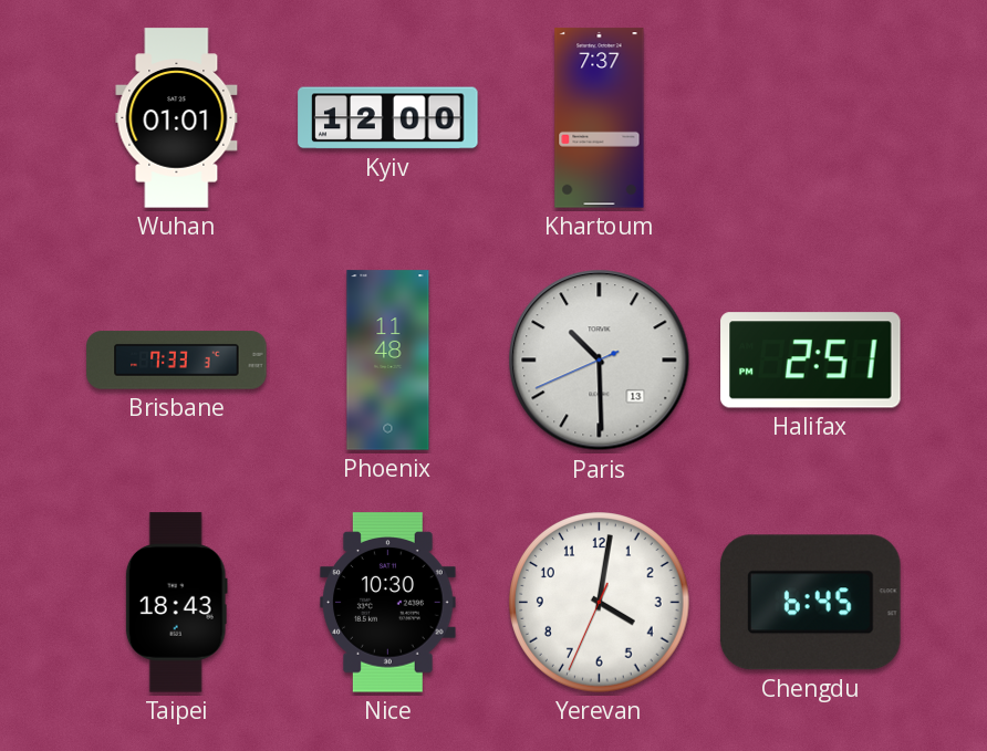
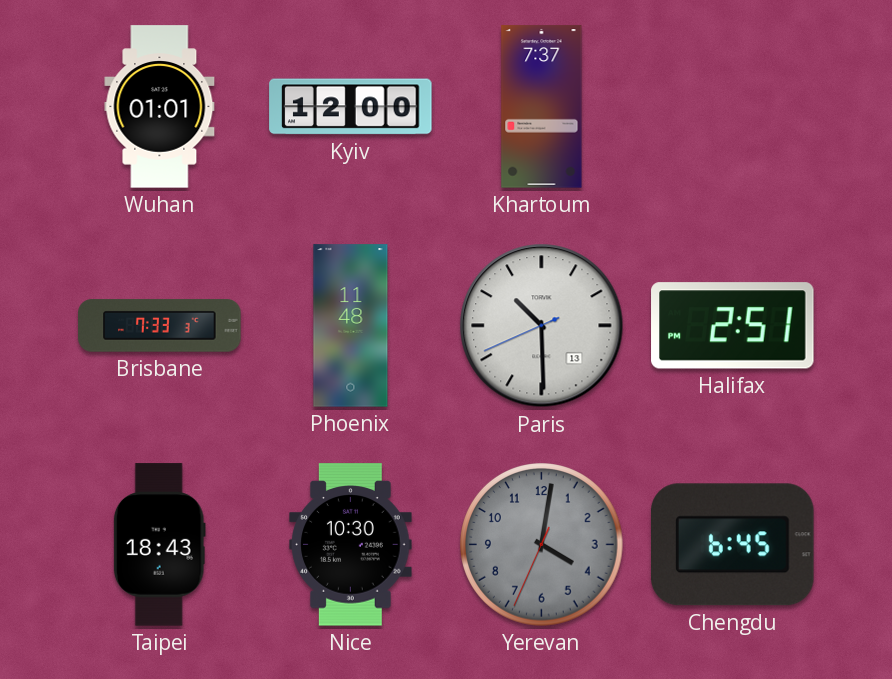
Yerevan dial: white -> grey (542, 545)
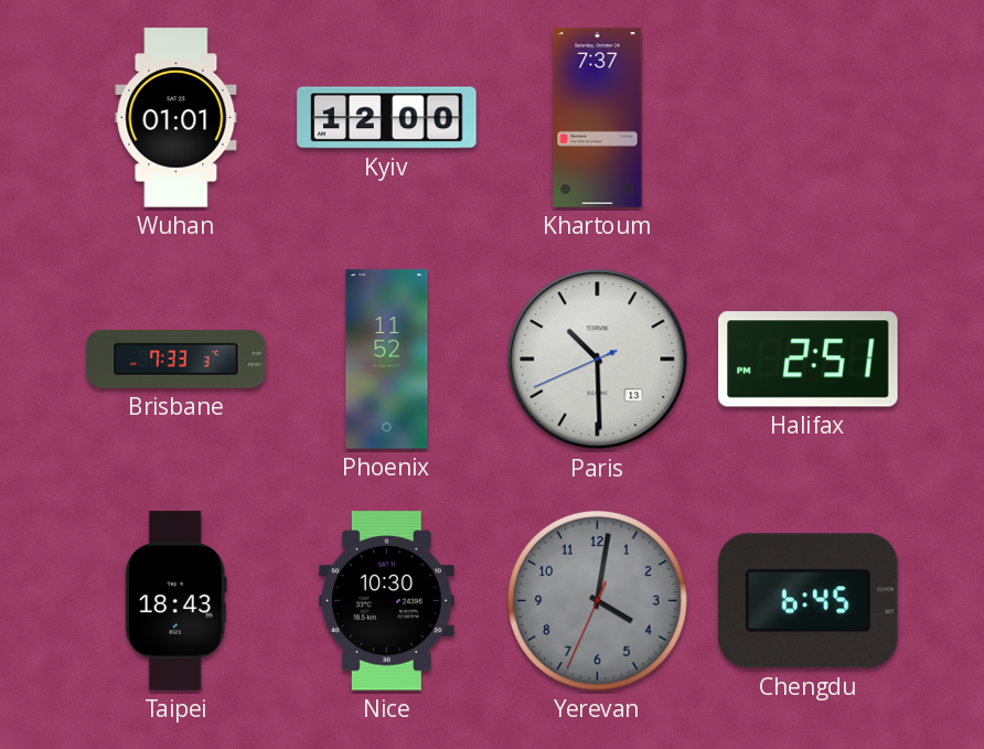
Phoenix: 11:48 -> 11:52 (387, 360)
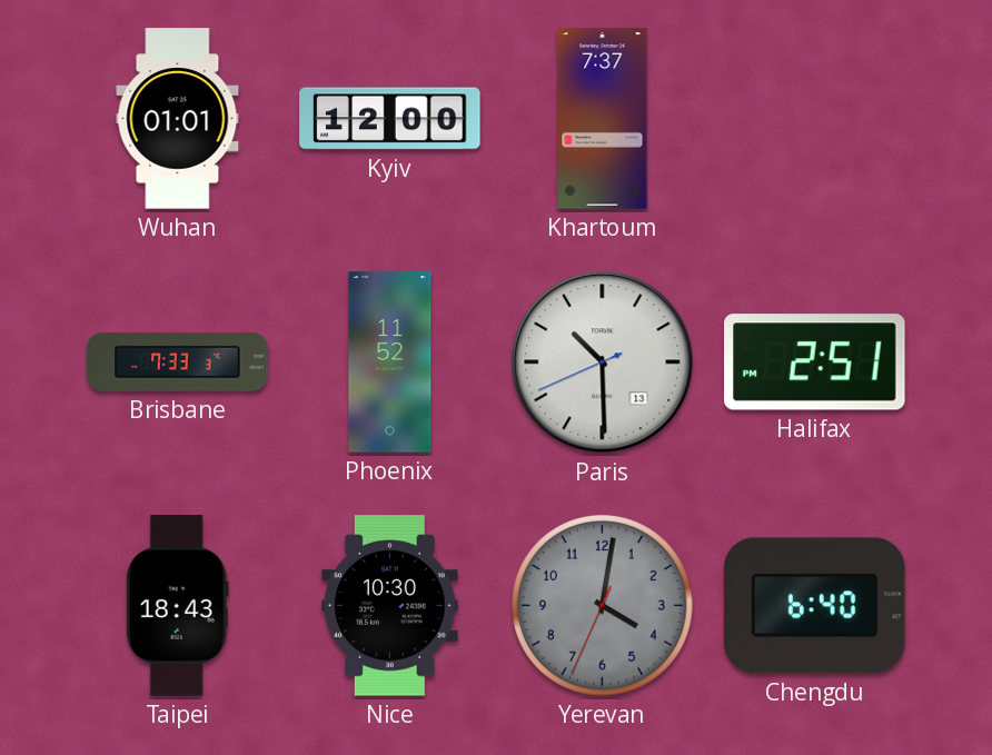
Chengdu: 6:45 -> 6:40 (815, 606)
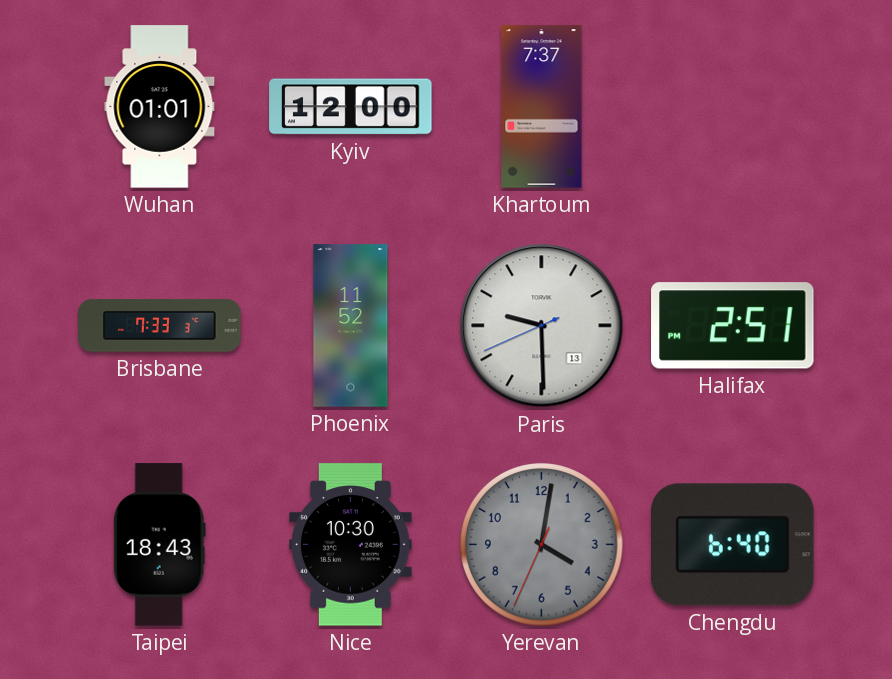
Paris: 10:29 -> 9:29 (542, 326)
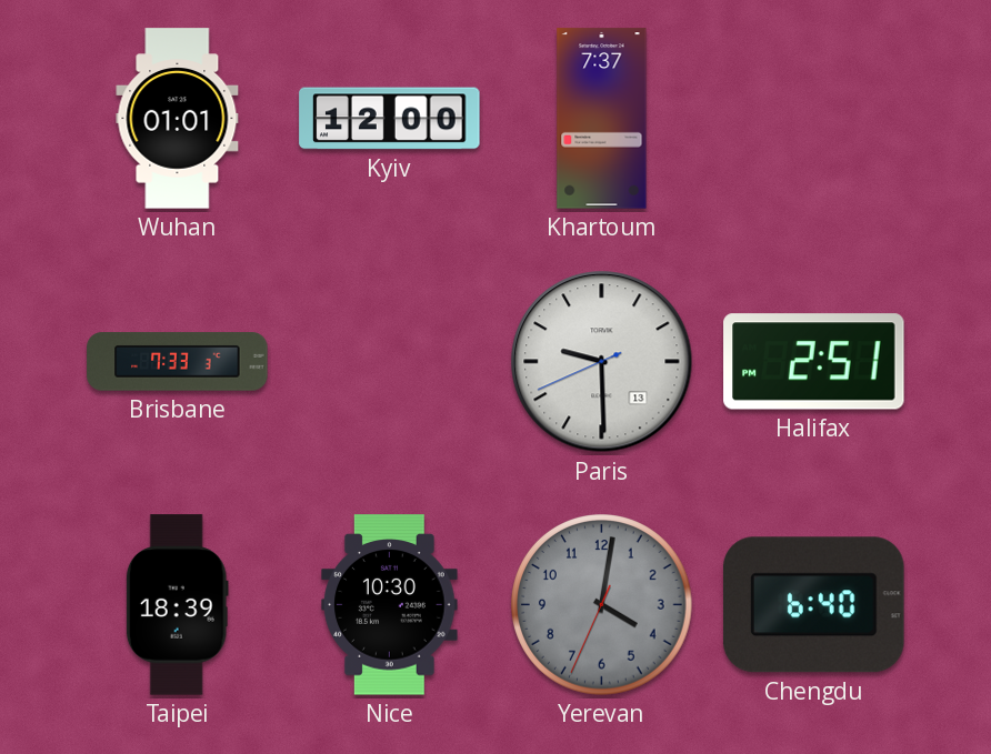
Phoenix: 11:52 -> none (351, 326)
Taipei: 18:43 -> 18:39 (177, 605)
